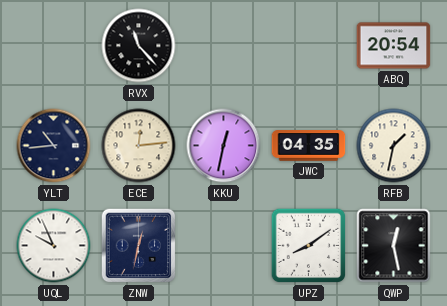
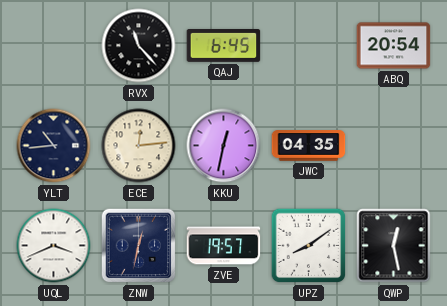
QAJ: none -> 6:45 (224, 46)
RFB: 1:32 -> none (394, 146)
UQL: 9:56 -> 3:41 (54, 246)
ZVE: none -> 19:57 (224, 246)
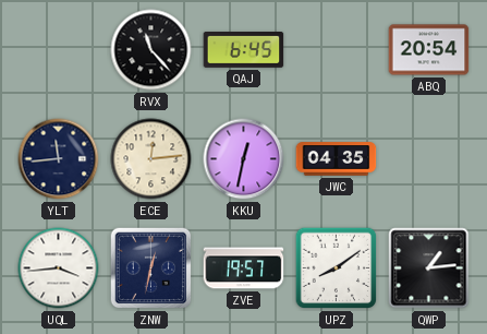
YLT: 10:44 -> 11:44 (59, 159)
UQL: 3:41 -> 3:44 (59, 269)
QWP: 12:28 -> 1:14 (429, 269)
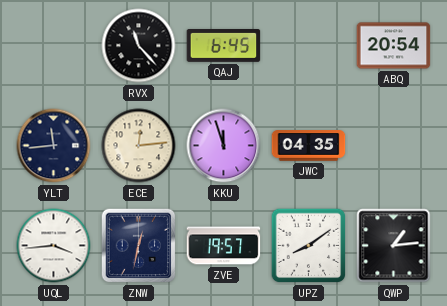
KKU: 12:32 -> 11:57 (224, 146)
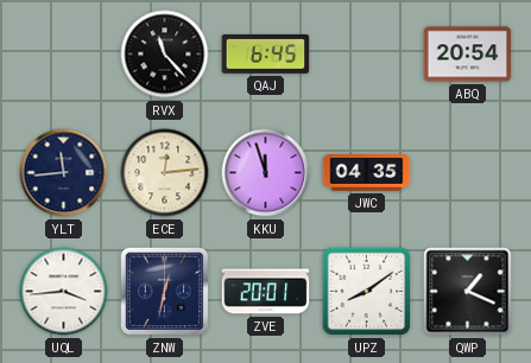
ZVE: 19:57 -> 20:01 (266, 292)
QWP: 1:14 -> 1:19 (468, 292)
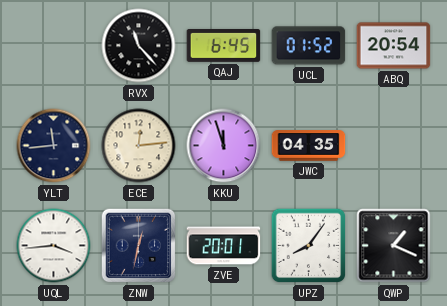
UCL: none -> 01:52 (309, 46)
UPZ: 8:09 -> 8:06 (309, 246)
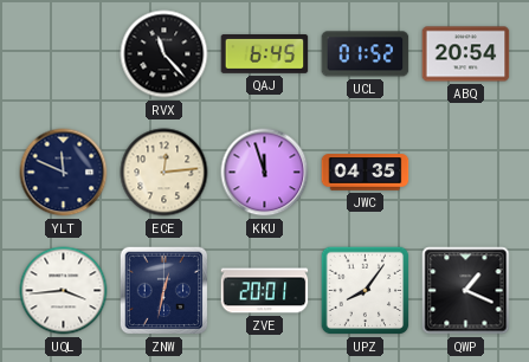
YLT: 11:44 -> 11:49 (64, 173)
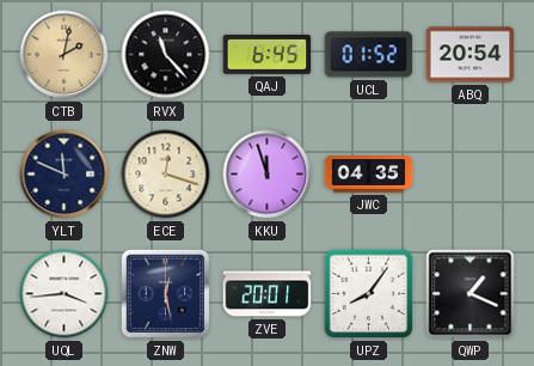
CTB: none -> 2:02 (65, 55)
ECE: 12:14 -> 12:18 (166, 175)
ZNW: 12:32 -> 12:28 (166, 294)
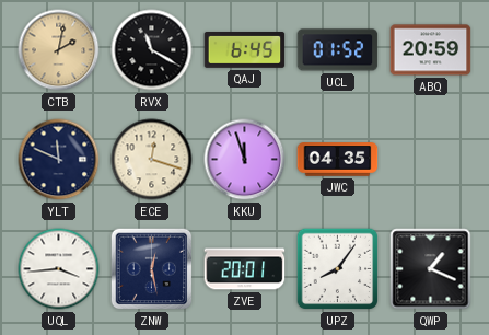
RVX: 11:23 -> 11:20 (152, 50)
ABQ: 20:54 -> 20:59 (431, 50)
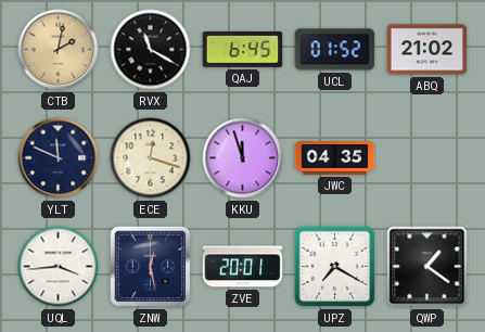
ABQ: 20:59 -> 21:02 (427, 50)
UPZ: 8:06 -> 7:20 (335, 267)
QWP: 1:19 -> 1:21 (427, 267)
